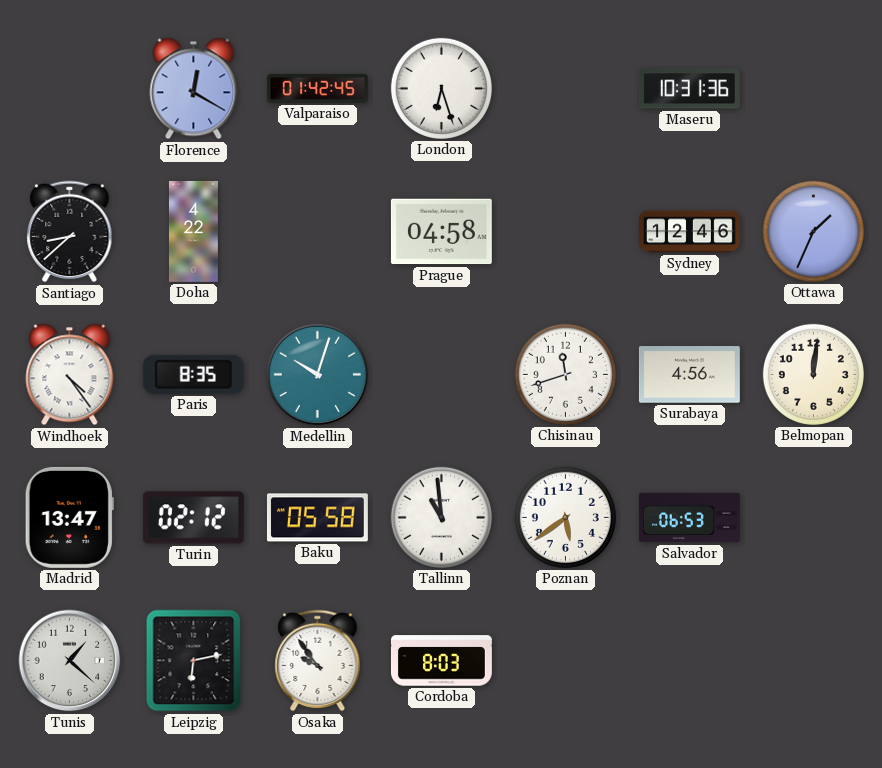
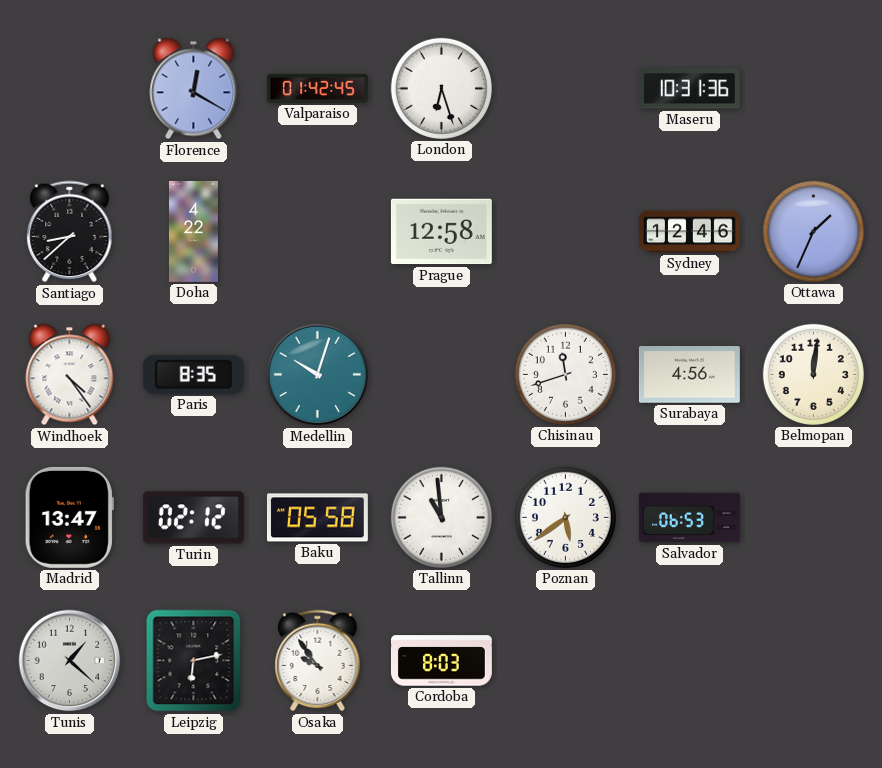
Prague: 04:58 -> 12:58 (441, 232)
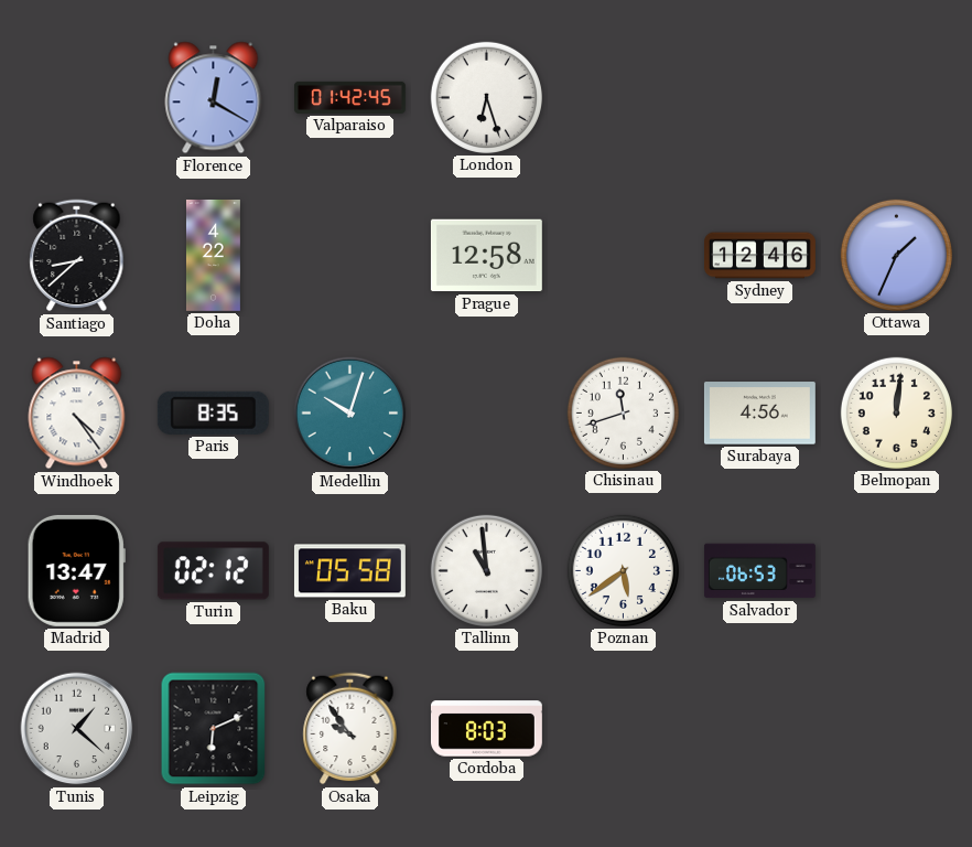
Maseru: 10:31 -> none (689, 89)
Leipzig: 6:13 -> 6:11 (214, 729)
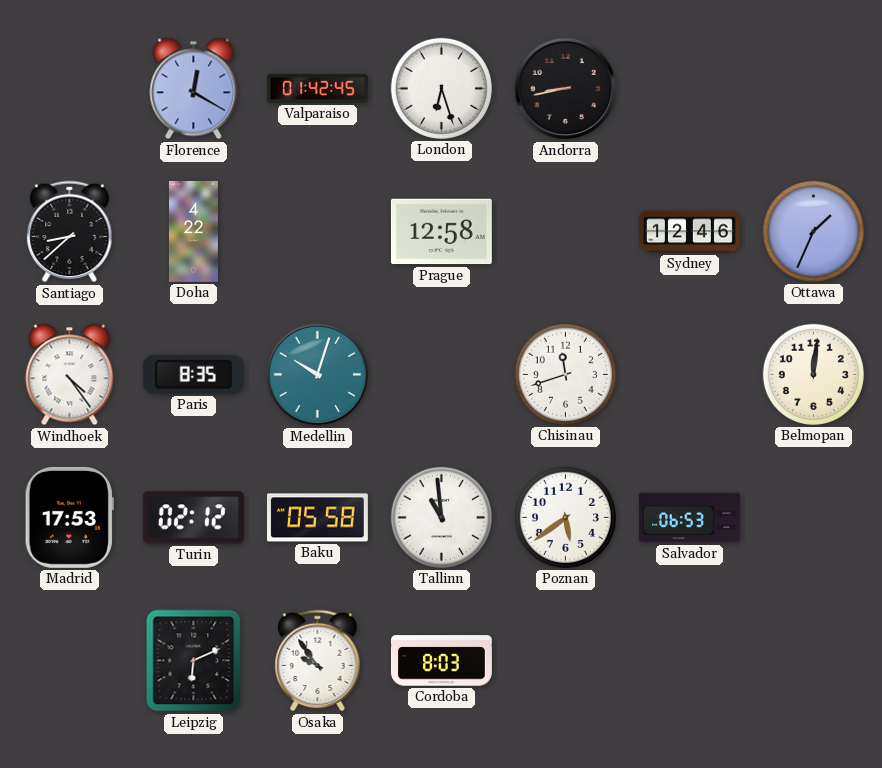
Andorra: none -> 8:43 (566, 89)
Surabaya: 4:56 -> none (759, 414)
Madrid: 13:47 -> 17:53 (69, 517)
Tunis: 1:22 -> none (77, 729)
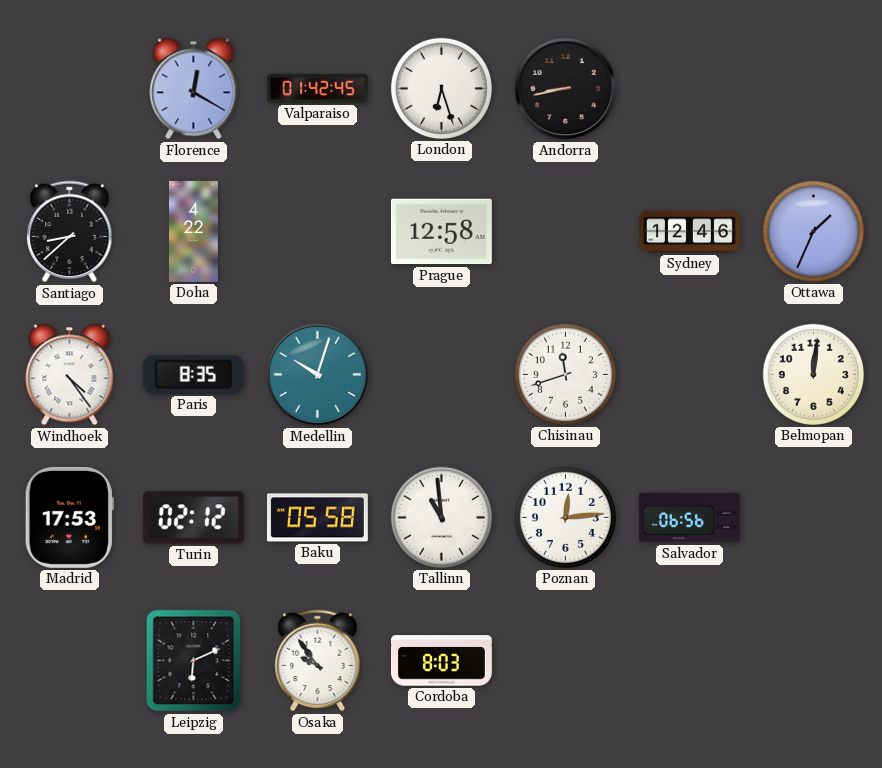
Poznan: 5:39 -> 12:14 (565, 517)
Salvador: 06:53 -> 06:56 (689, 518)
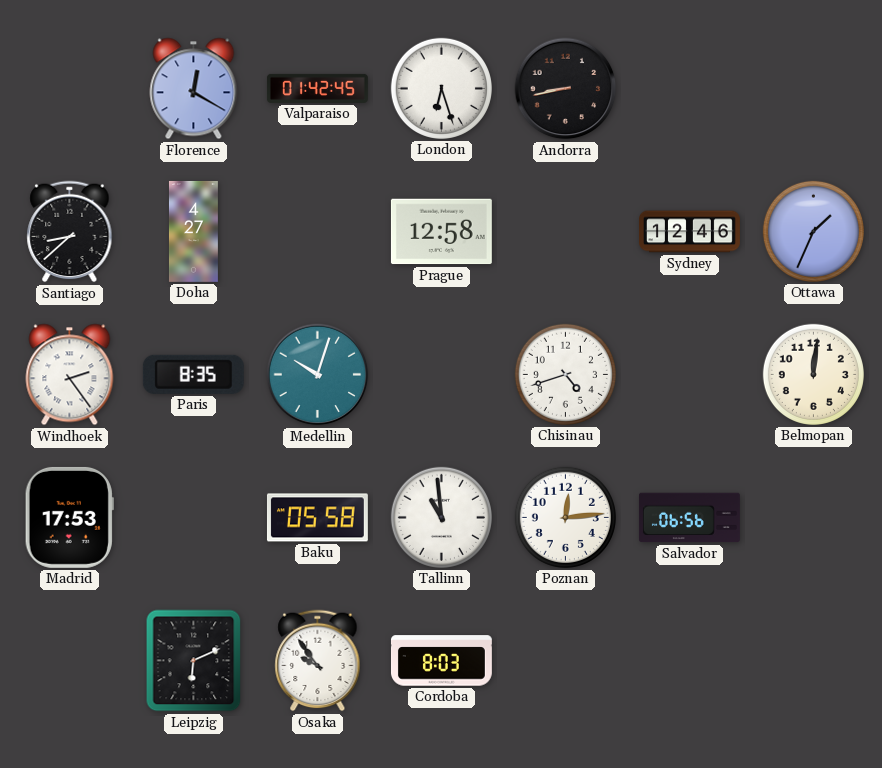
Doha: 4:22 -> 4:27 (193, 231)
Windhoek: 4:24 -> 2:24 (70, 375)
Chisinau: 11:42 -> 4:42 (565, 374)
Turin: 02:12 -> none (193, 518)
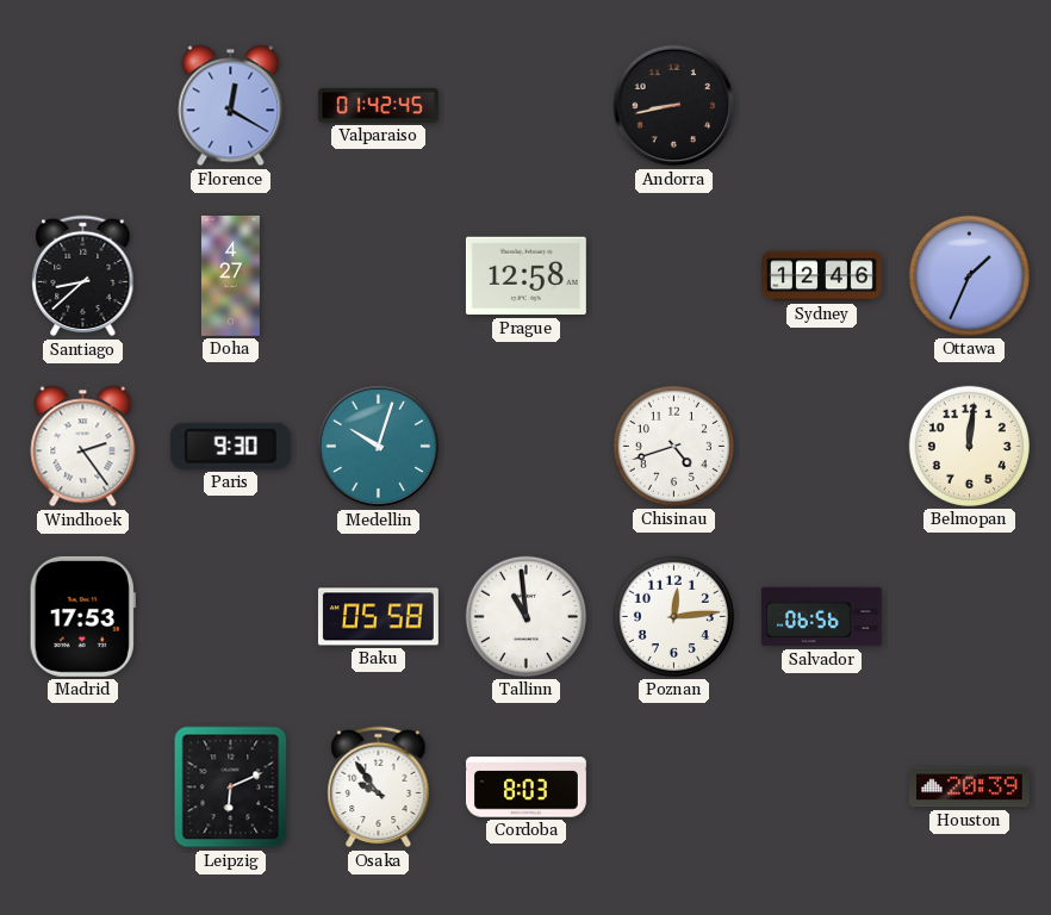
London: 6:27 -> none (441, 88)
Paris: 8:35 -> 9:30 (230, 446)
Houston: none -> 20:39 (969, 788)
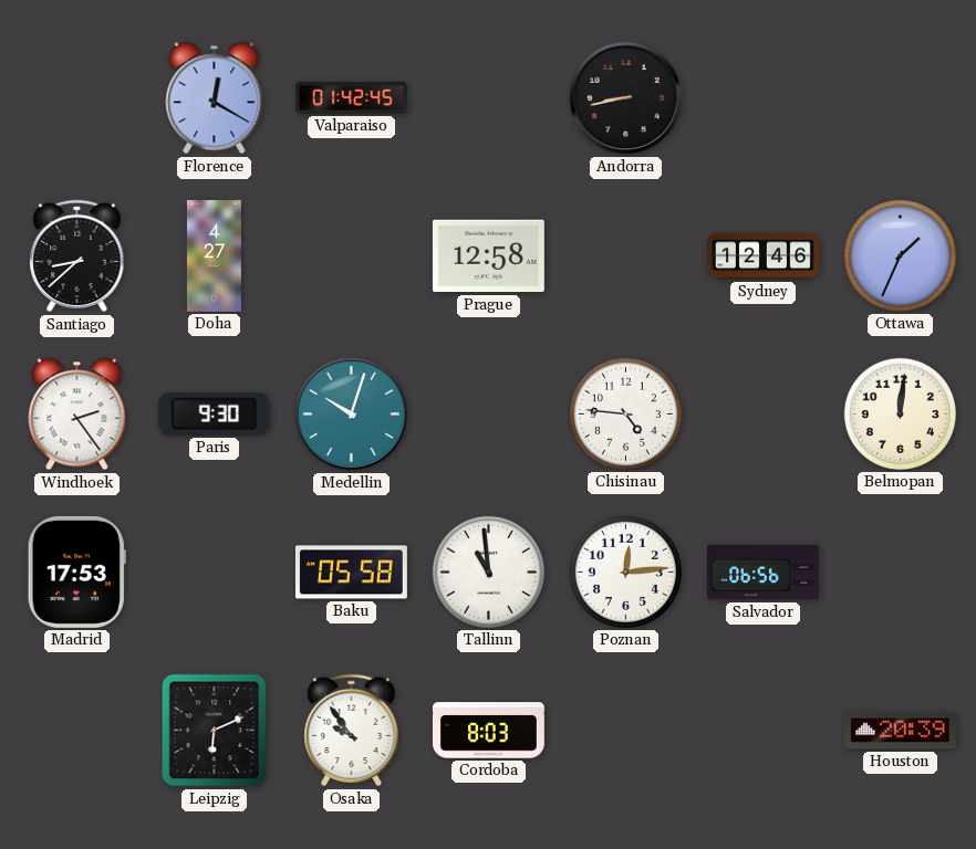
Chisinau: 4:42 -> 4:46 (625, 413)
